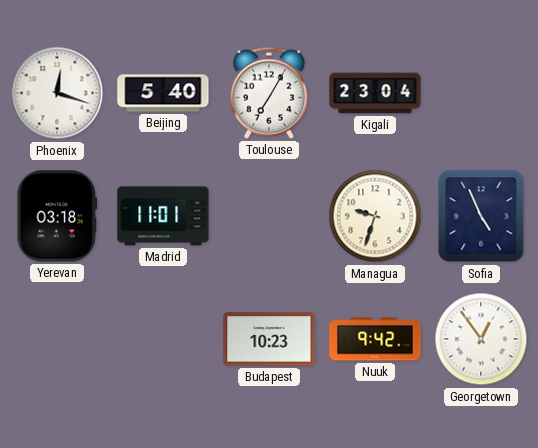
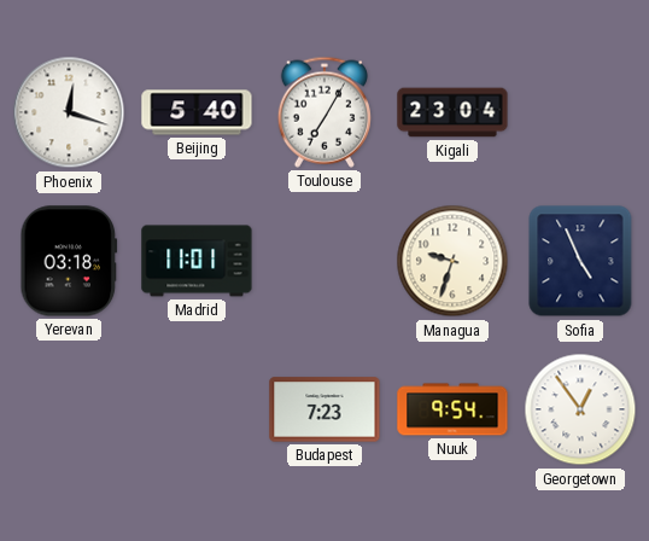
Budapest: 10:23 -> 7:23 (324, 409)
Nuuk: 9:42 -> 9:54 (452, 409)
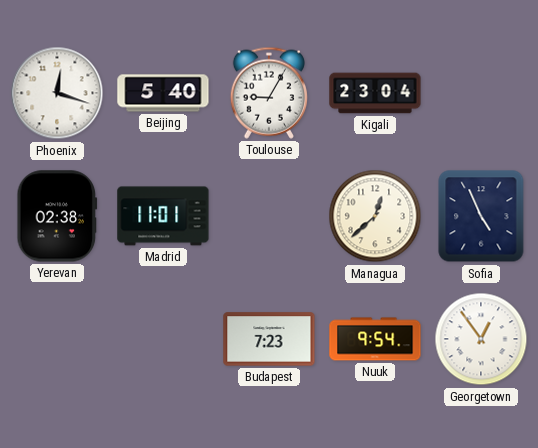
Toulouse: 7:05 -> 9:05 (269, 93)
Yerevan: 03:18 -> 02:38 (57, 216)
Managua: 9:33 -> 12:38 (375, 216)
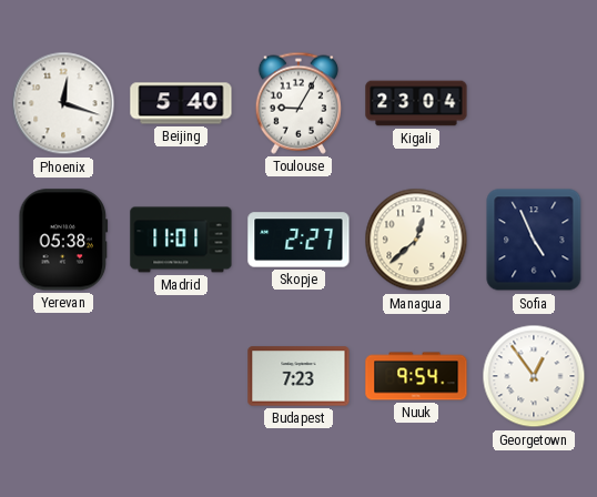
Yerevan: 02:38 -> 05:38 (63, 240)
Skopje: none -> 2:27 (298, 240)
